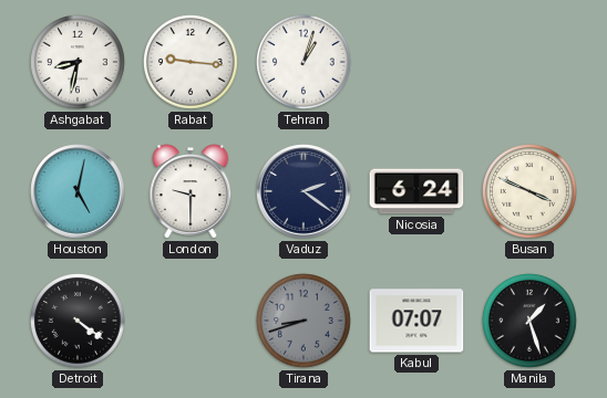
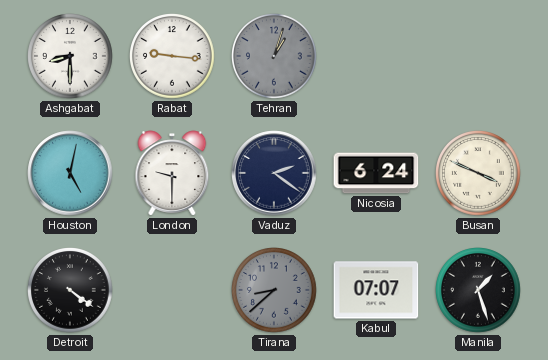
Ashgabat: 8:32 -> 8:30 (71, 57)
Tehran dial: white -> grey (275, 57)
Tirana: 8:42 -> 8:38 (275, 291)
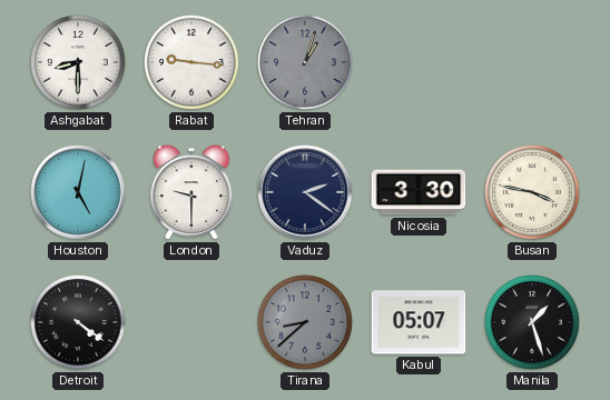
Nicosia: 6:24 -> 3:30 (419, 192)
Busan: 3:49 -> 3:47 (533, 193)
Kabul: 07:07 -> 05:07 (419, 322)
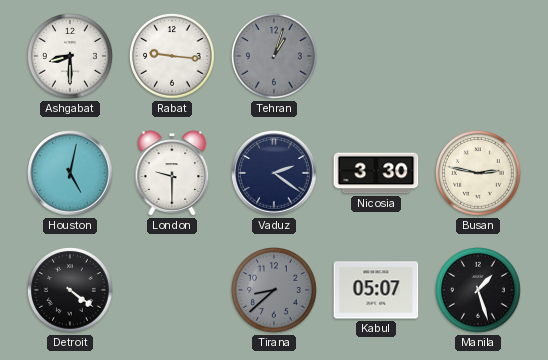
Busan: 3:47 -> 2:47 (479, 174)
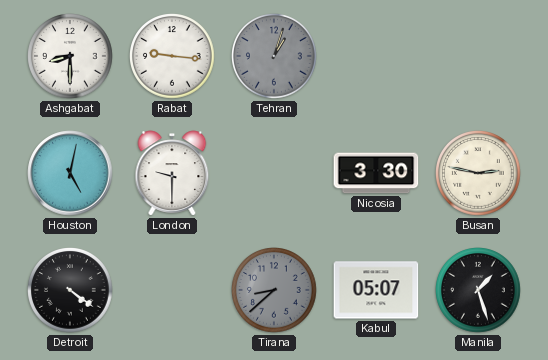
Vaduz: 2:21 -> none (274, 173)
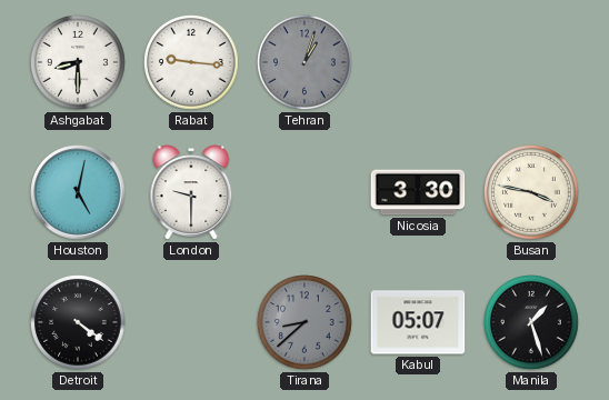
Busan: 2:47 -> 3:47 (532, 193)
